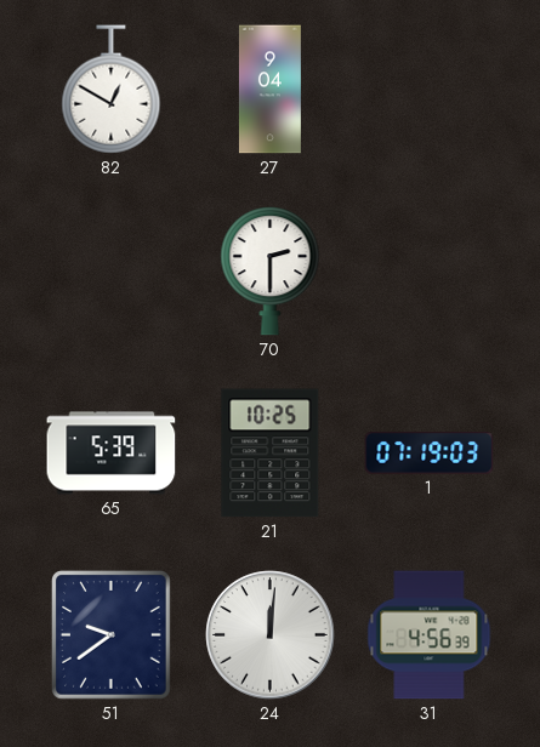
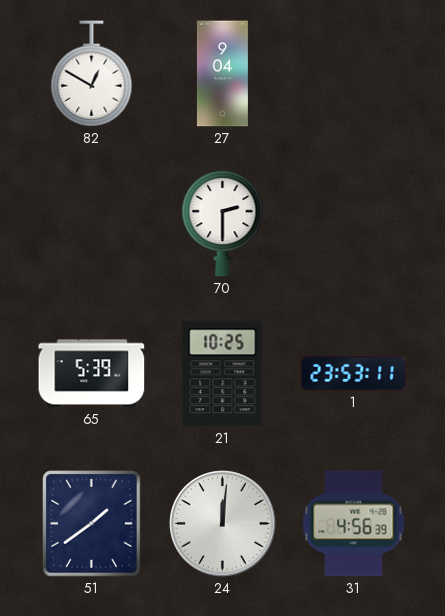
1: 07:19 -> 23:53 (354, 374)
51: 9:39 -> 1:39 (92, 524)
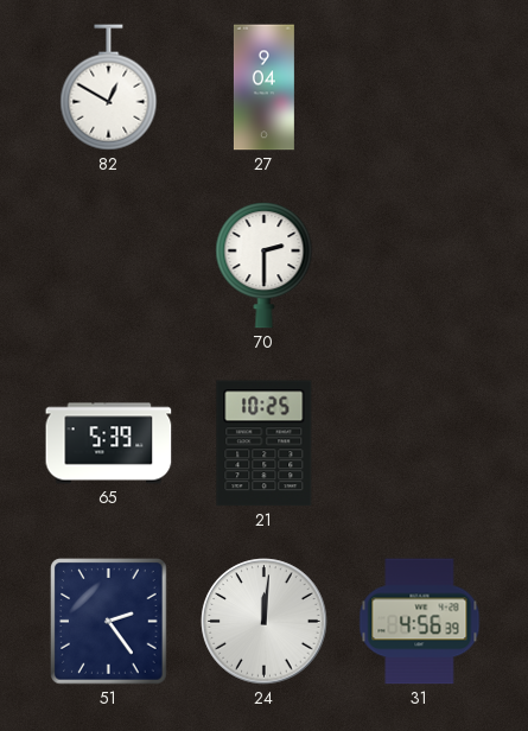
1: 23:53 -> none (354, 374)
51: 1:39 -> 2:24 (109, 622)
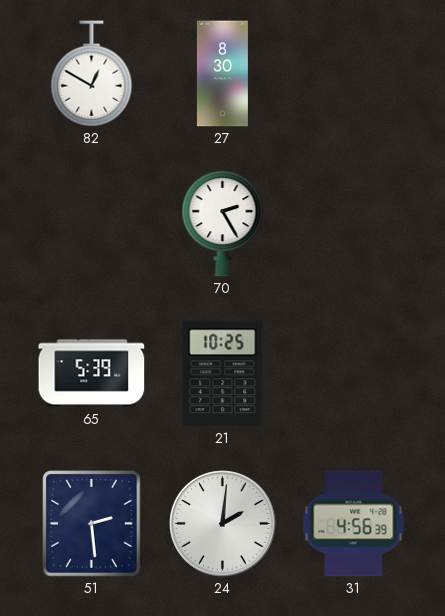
27: 9:04 -> 8:30 (222, 74)
70: 2:30 -> 2:25 (223, 224)
51: 2:24 -> 2:29 (92, 524)
24: 12:01 -> 2:01 (223, 524)
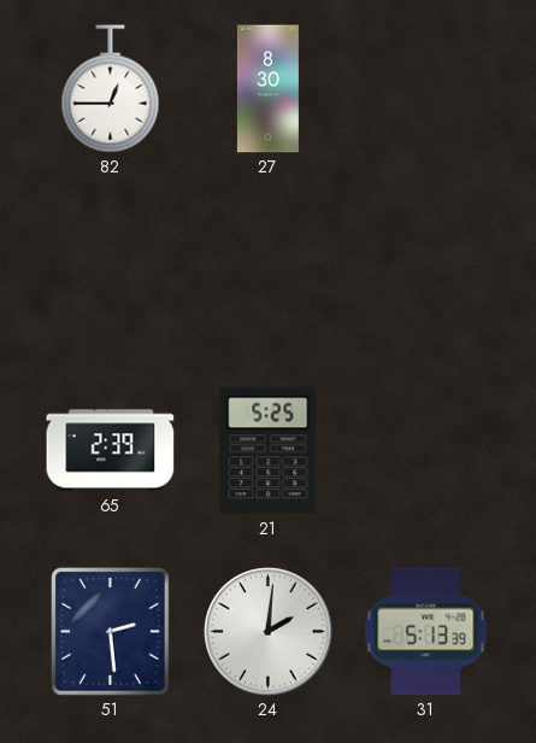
82: 12:50 -> 12:45 (111, 89)
70: 2:25 -> none (223, 224)
65: 5:39 -> 2:39 (111, 451)
21: 10:25 -> 5:25 (269, 451)
31: 4:56 -> 5:13 (426, 632)
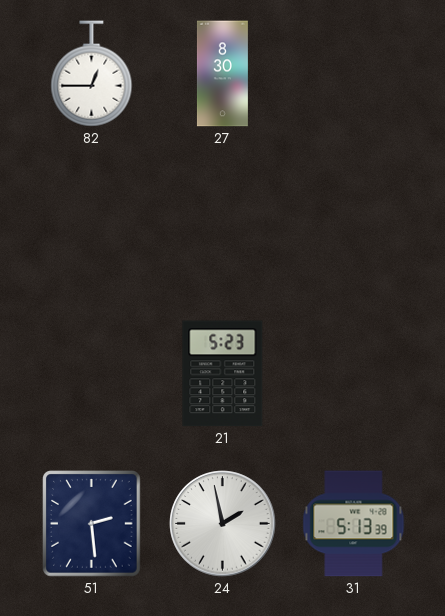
65: 2:39 -> none (111, 451)
21: 5:25 -> 5:23 (223, 374)
24: 2:01 -> 1:58 (223, 524)
